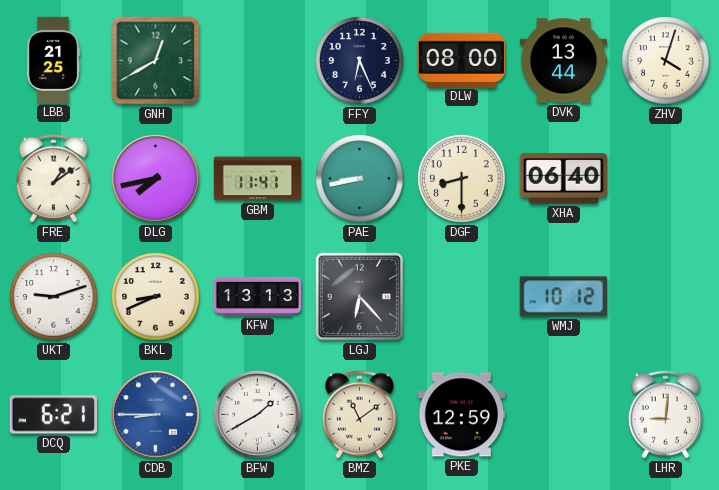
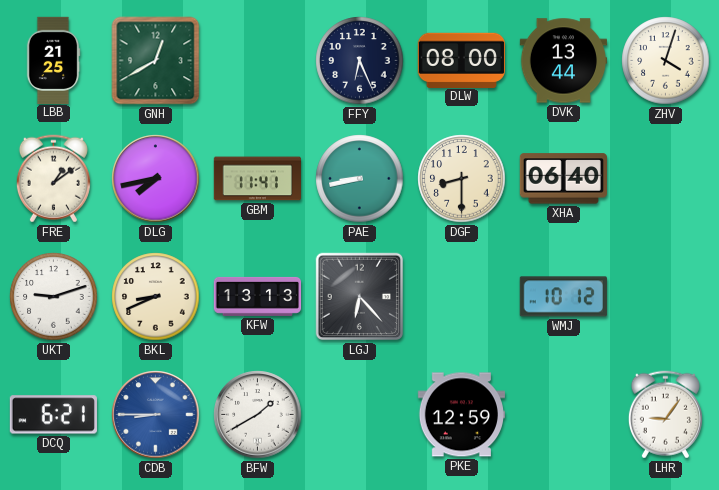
BMZ: 11:09 -> none (359, 415)
LHR: 9:01 -> 9:06 (665, 415)
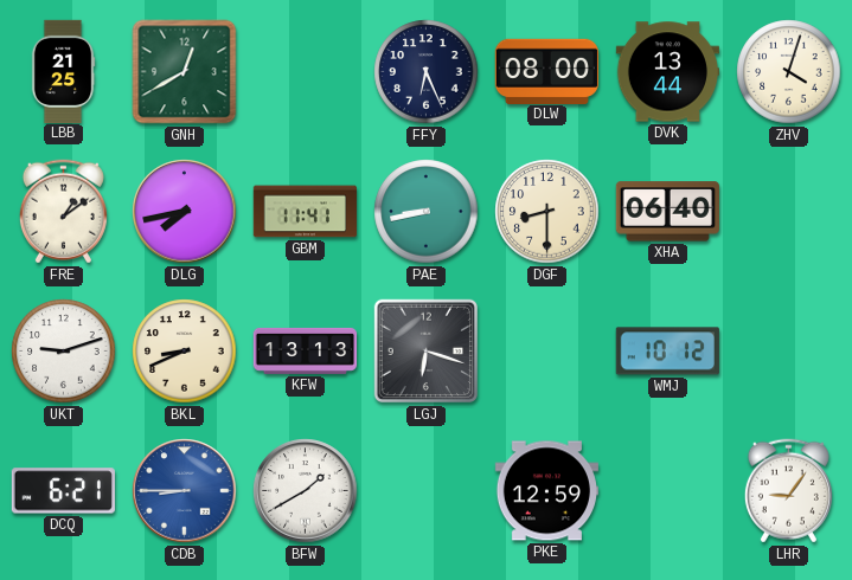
LGJ: 6:23 -> 6:18 (427, 352)
